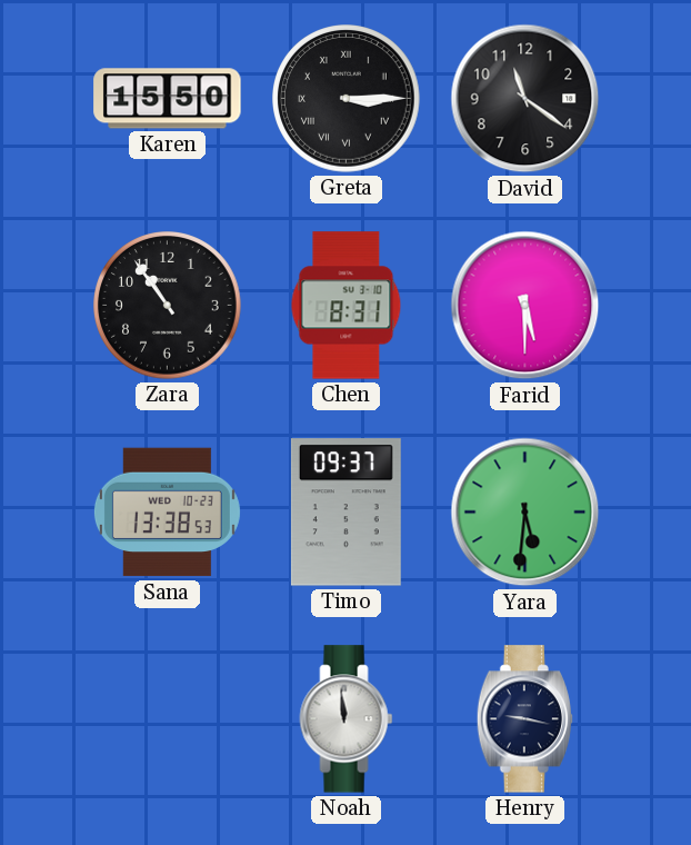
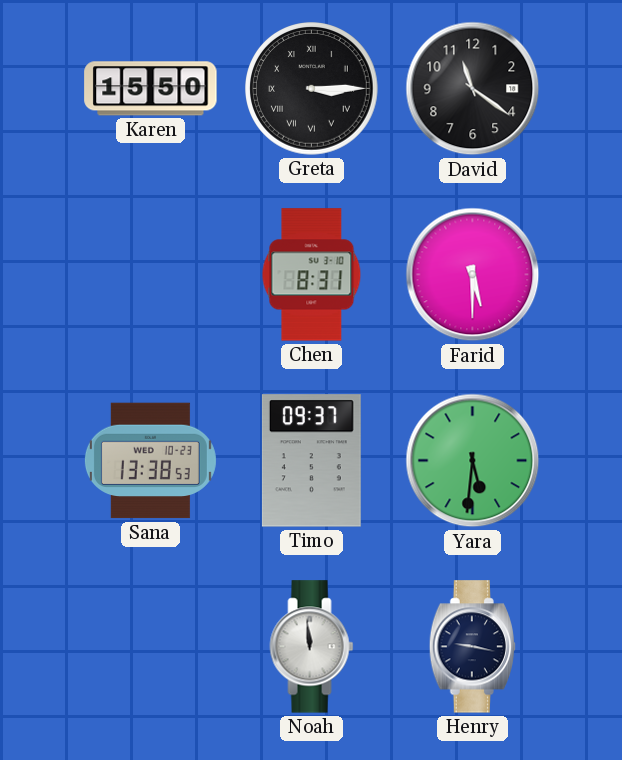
Zara: 10:54 -> none (168, 306)
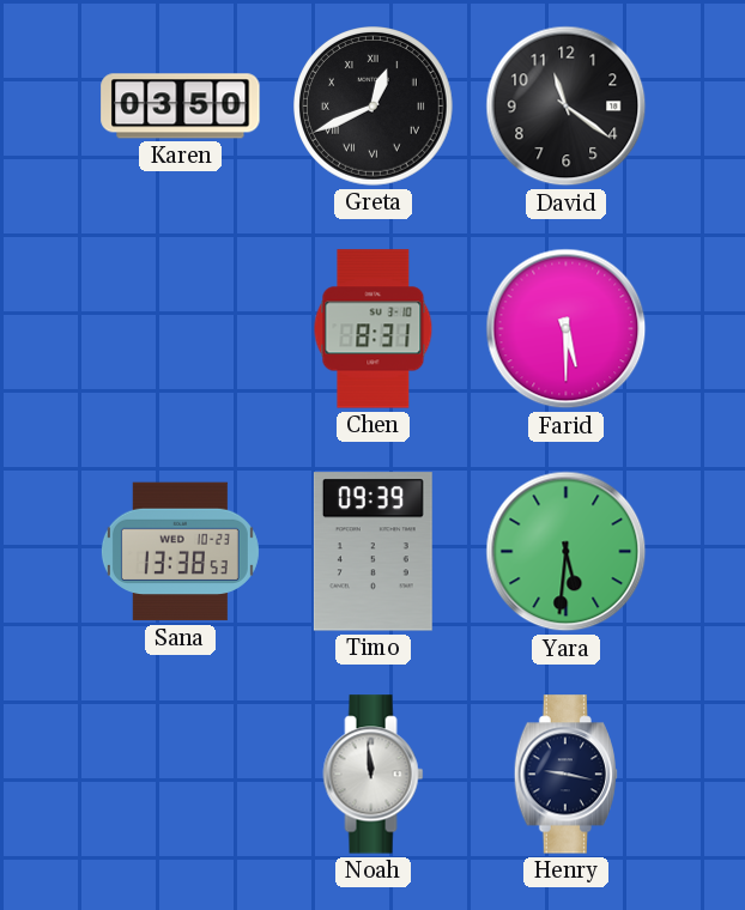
Karen: 15:50 -> 03:50 (181, 107)
Greta: 3:15 -> 12:41 (374, 107)
Timo: 09:37 -> 09:39 (372, 552)
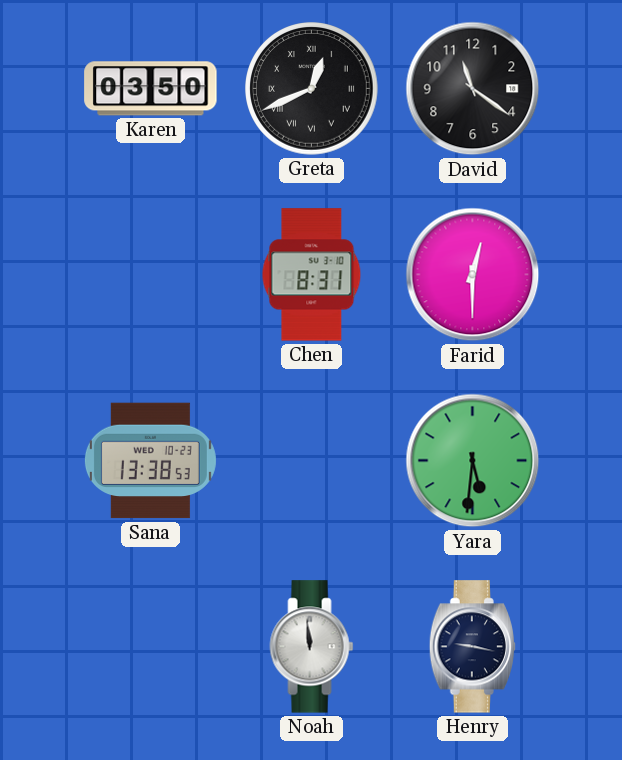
Farid: 5:30 -> 12:30 (473, 275)
Timo: 09:39 -> none (372, 552)
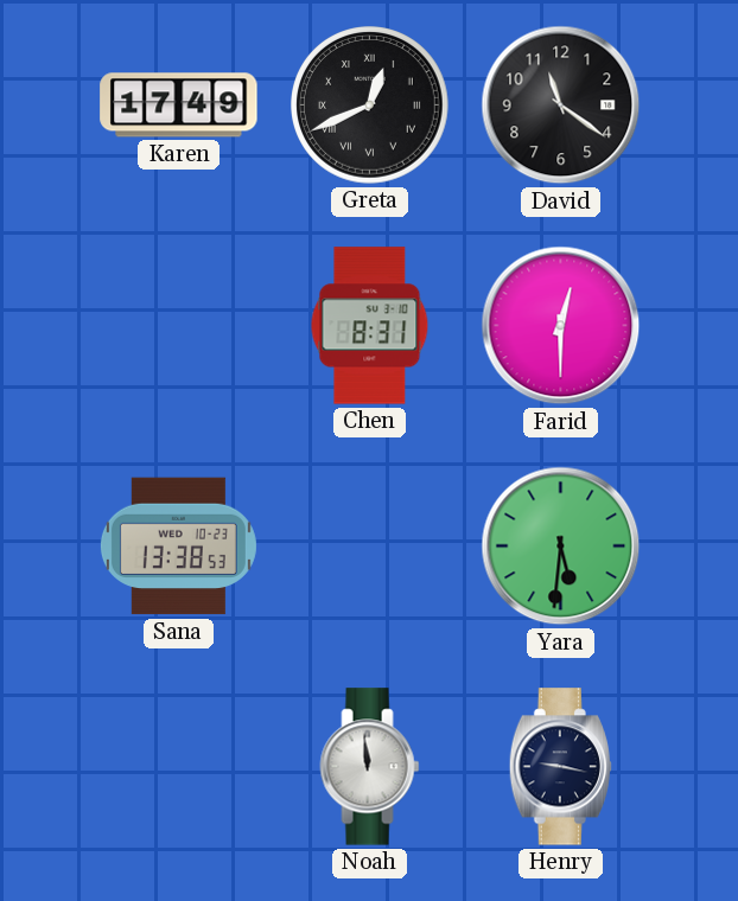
Karen: 03:50 -> 17:49 (179, 106)
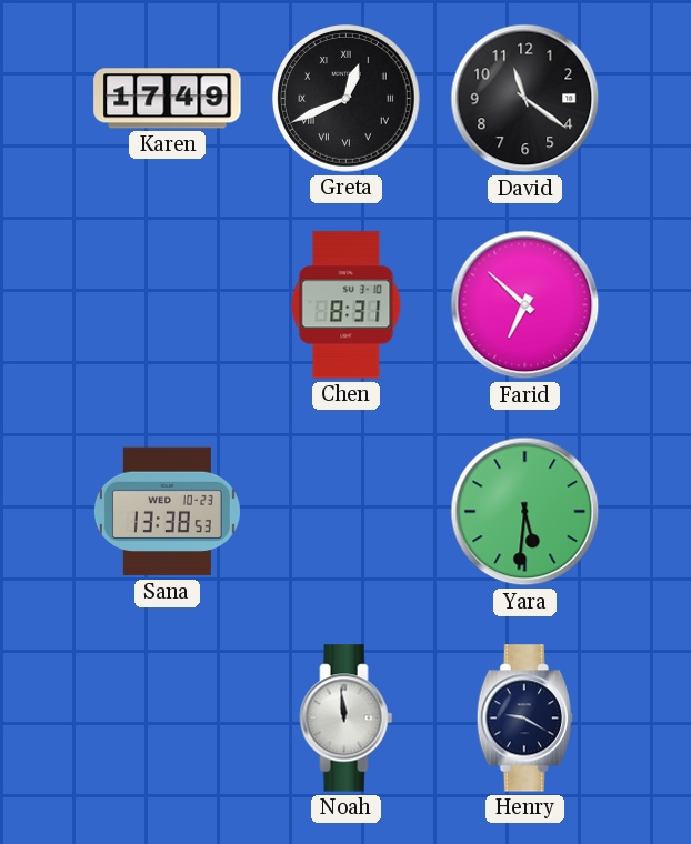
Farid: 12:30 -> 6:52 (525, 305)
Henry: 9:17 -> 9:20 (524, 719)
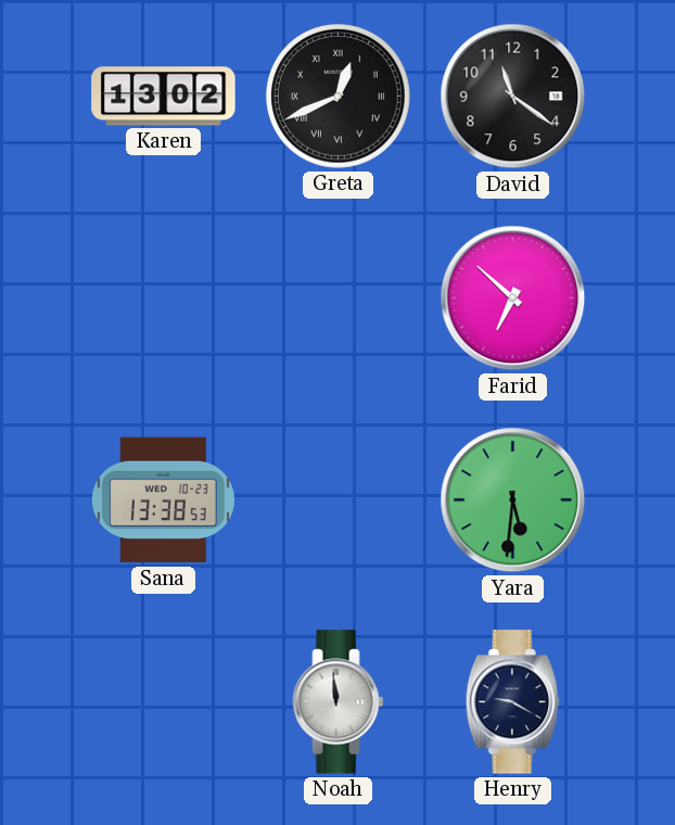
Karen: 17:49 -> 13:02 (164, 97)
Chen: 8:31 -> none (347, 305)
